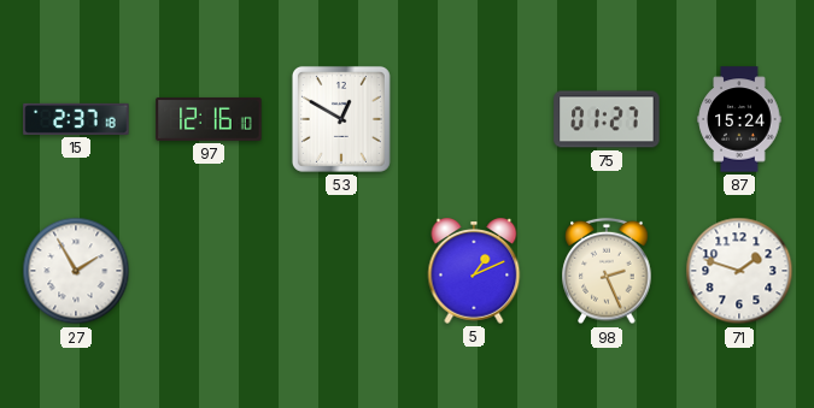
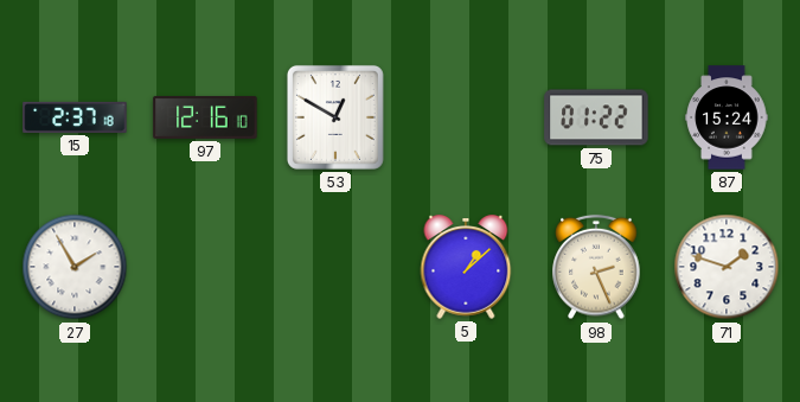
75: 01:27 -> 01:22 (596, 117)
5: 1:11 -> 1:08 (466, 267)
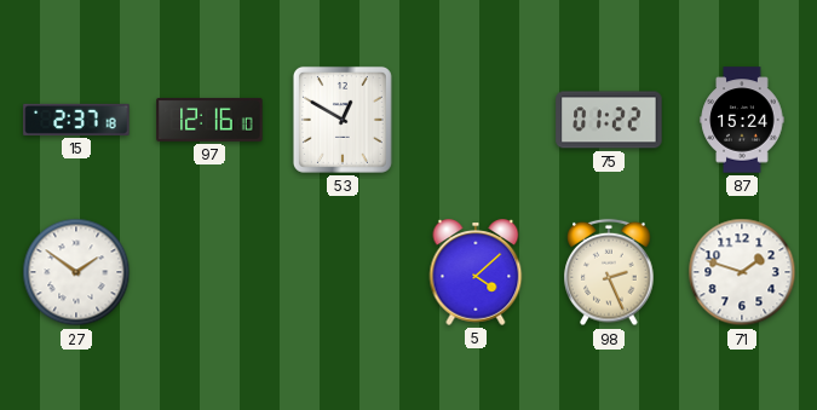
27: 1:55 -> 1:51 (76, 272)
5: 1:08 -> 4:08 (476, 272)
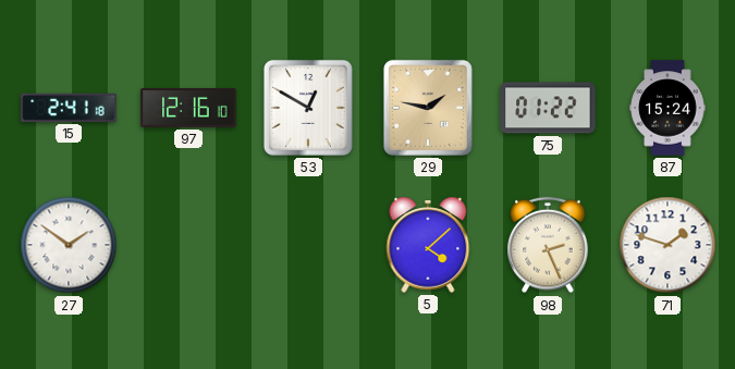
15: 2:37 -> 2:41 (69, 108)
29: none -> 1:47 (428, 108)
